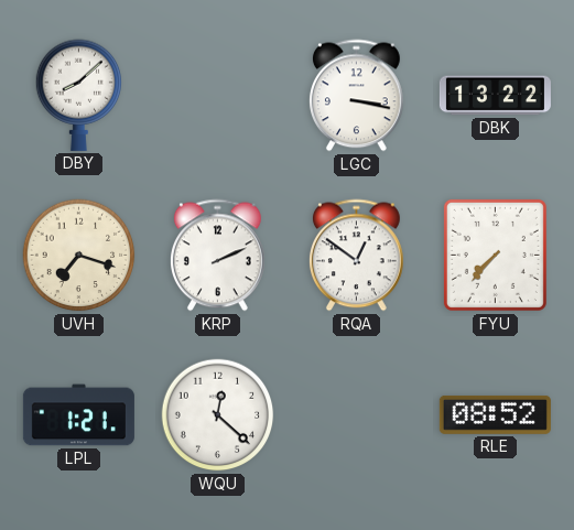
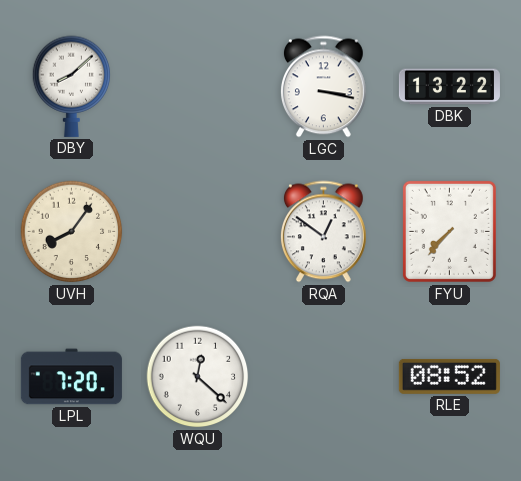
UVH: 7:18 -> 8:06 (72, 232)
KRP: 2:11 -> none (217, 256)
LPL: 1:21 -> 7:20 (71, 377)
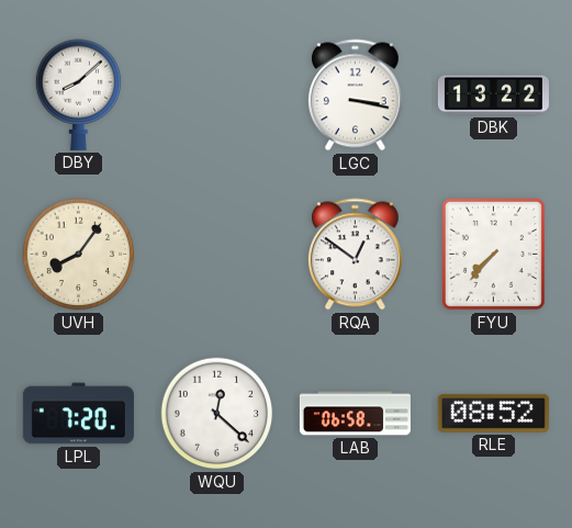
LAB: none -> 06:58 (355, 414)
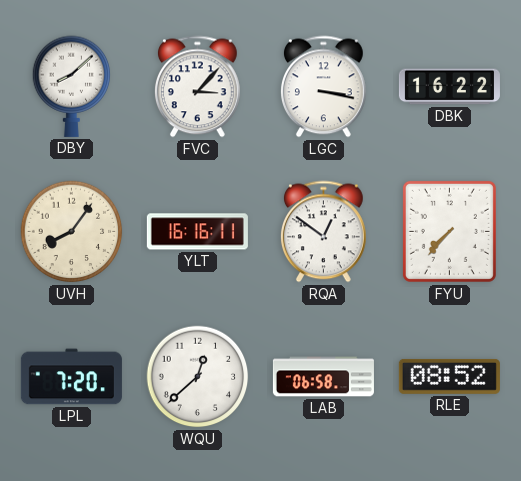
FVC: none -> 3:07 (197, 87)
DBK: 13:22 -> 16:22 (449, 87)
YLT: none -> 16:16 (197, 232)
WQU: 12:22 -> 12:38 (198, 377)
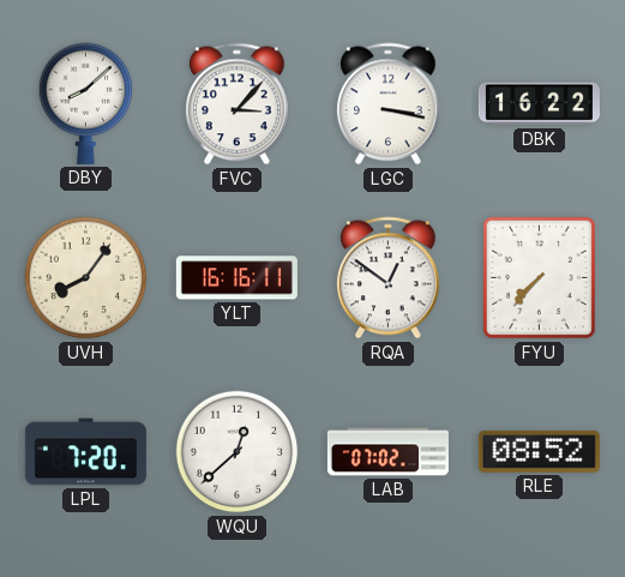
LAB: 06:58 -> 07:02 (387, 452)
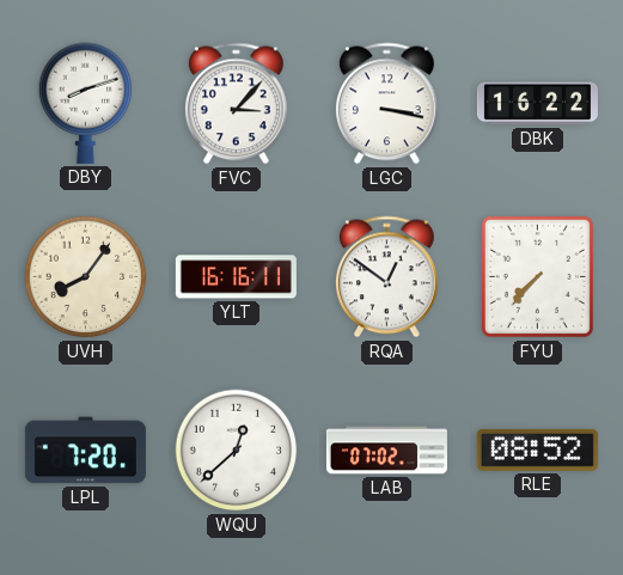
DBY: 8:08 -> 8:12 (86, 103)
